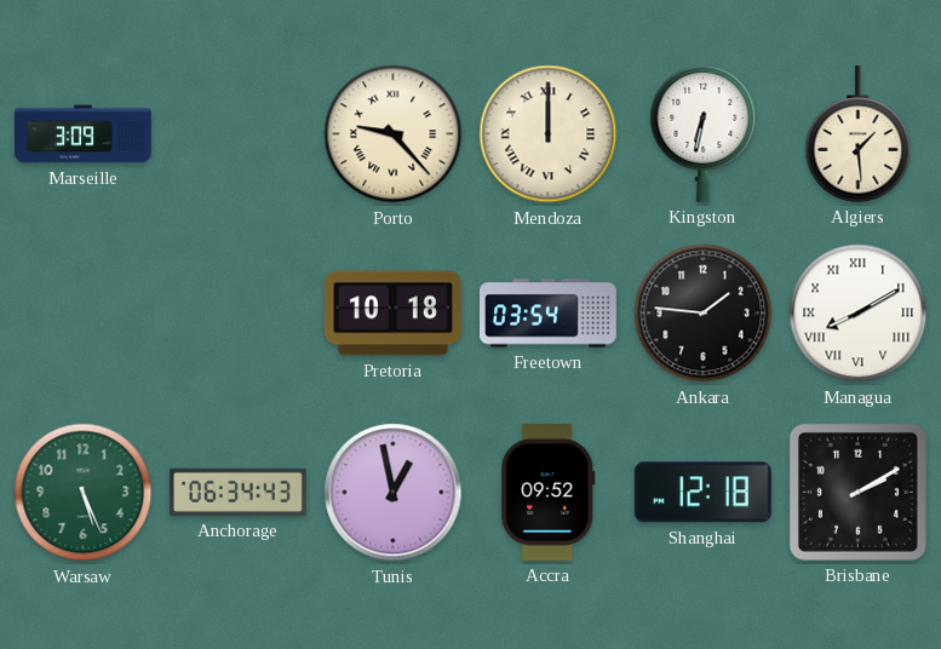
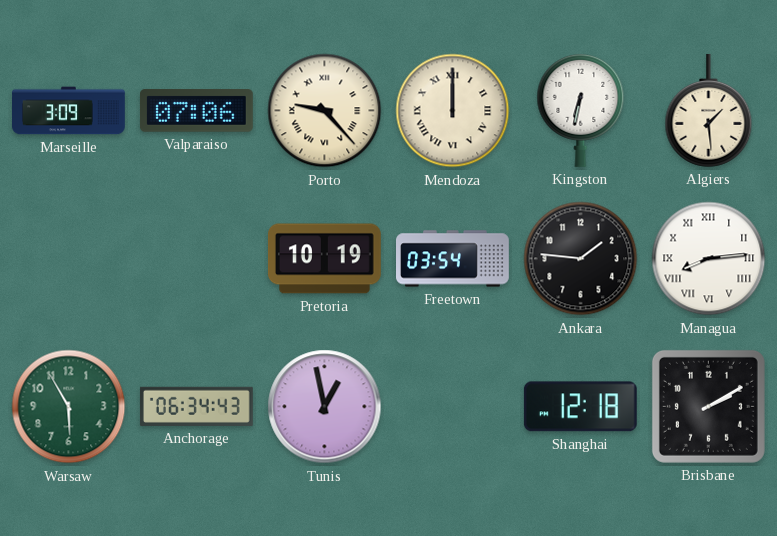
Valparaiso: none -> 07:06 (196, 111)
Pretoria: 10:18 -> 10:19 (324, 259)
Managua: 8:10 -> 8:14 (709, 259)
Warsaw: 5:26 -> 5:55 (69, 407)
Accra: 09:52 -> none (549, 492)
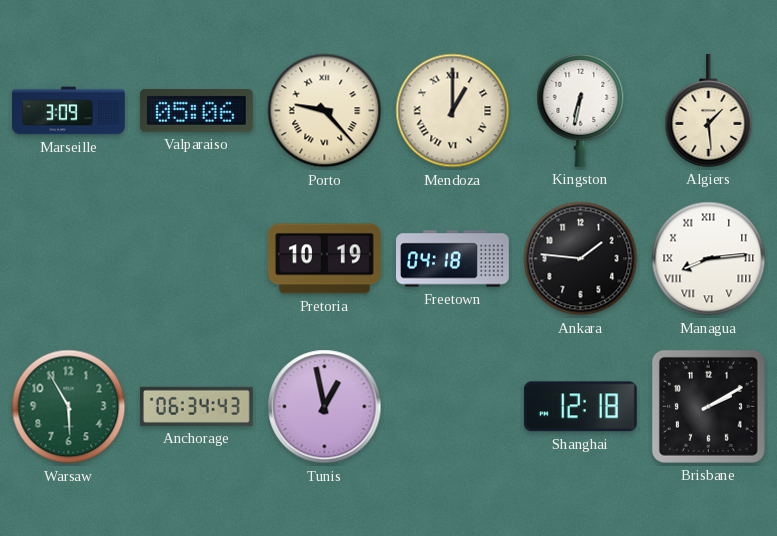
Valparaiso: 07:06 -> 05:06 (196, 111)
Mendoza: 12:00 -> 1:00 (453, 111)
Freetown: 03:54 -> 04:18 (453, 259)
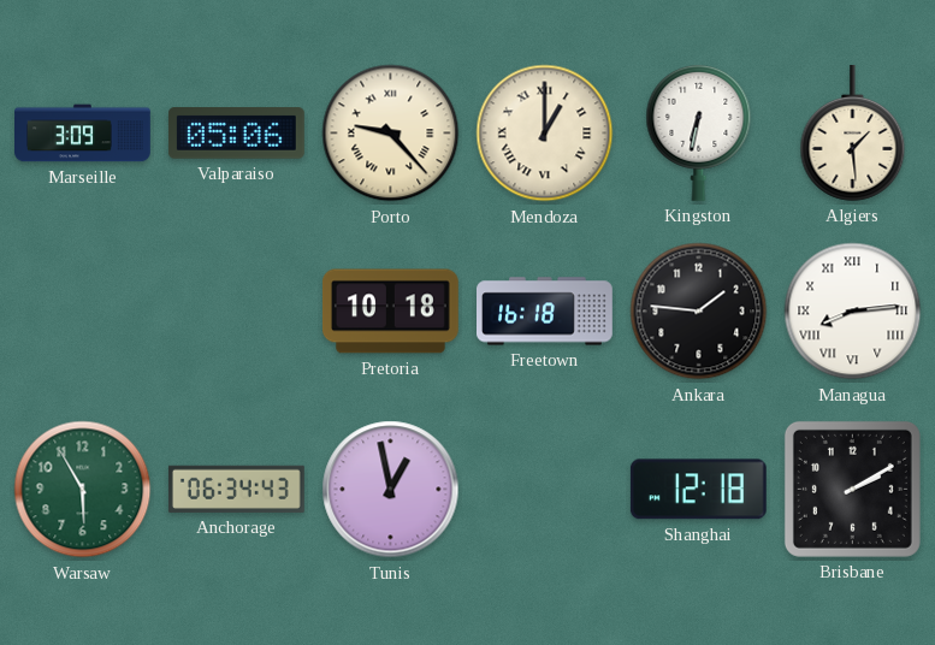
Pretoria: 10:19 -> 10:18 (390, 312)
Freetown: 04:18 -> 16:18 (545, 312)
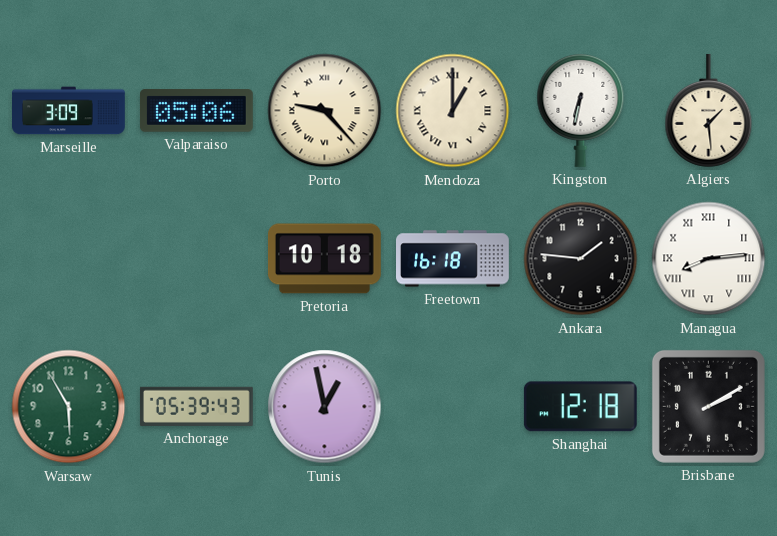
Anchorage: 06:34 -> 05:39 (196, 406)
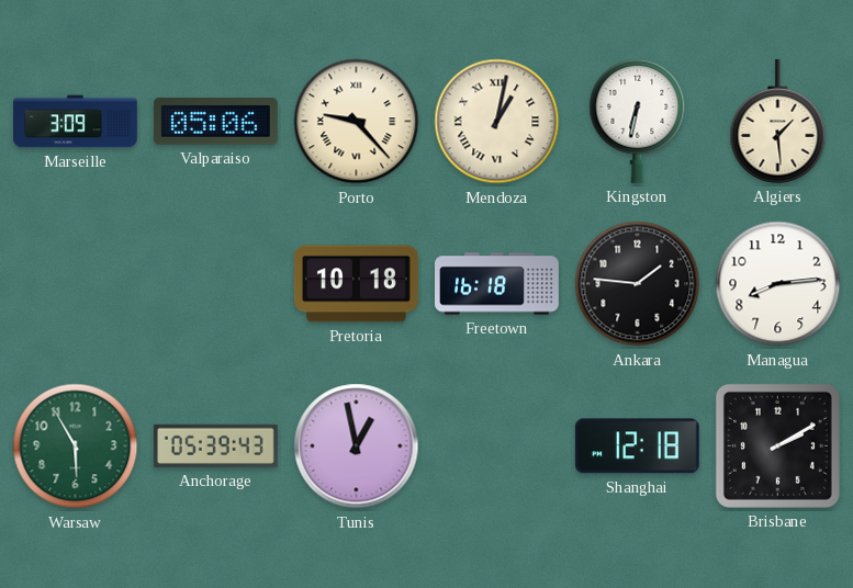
Mendoza: 1:00 -> 1:02 (497, 122)
Managua numerals: Roman -> Arabic (778, 284)
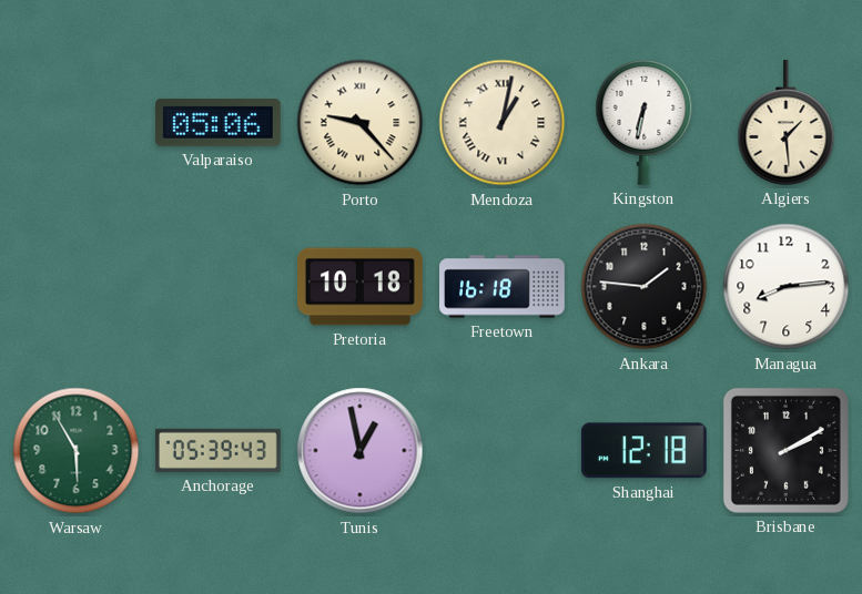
Marseille: 3:09 -> none (76, 122)
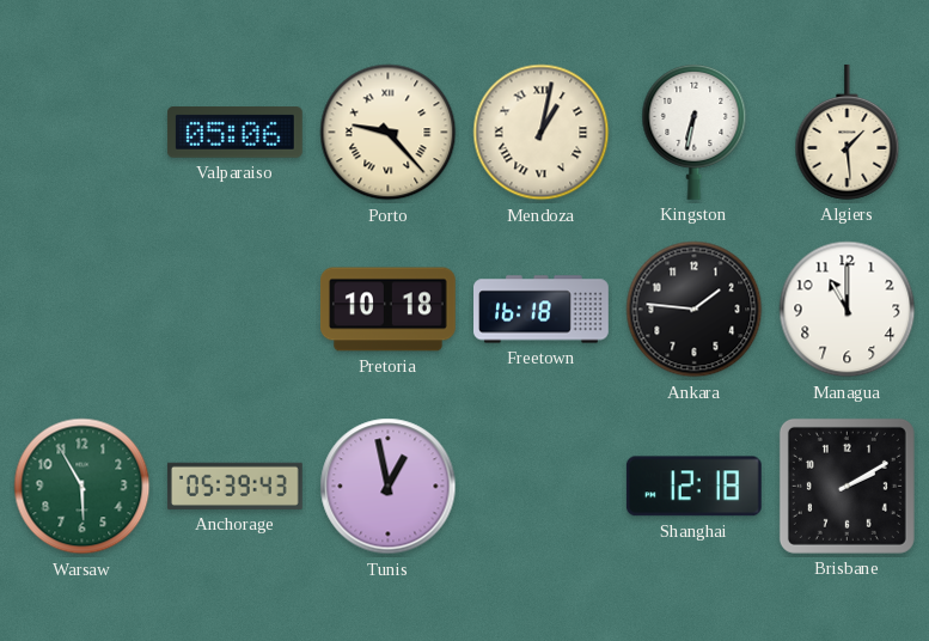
Managua: 8:14 -> 11:00 (848, 310)
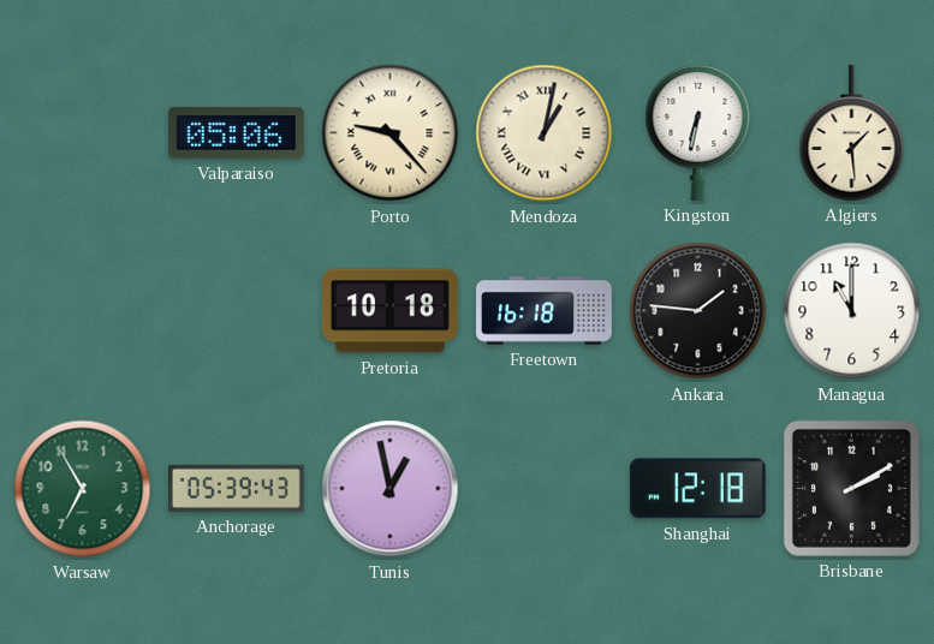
Warsaw: 5:55 -> 6:55 (83, 489)
